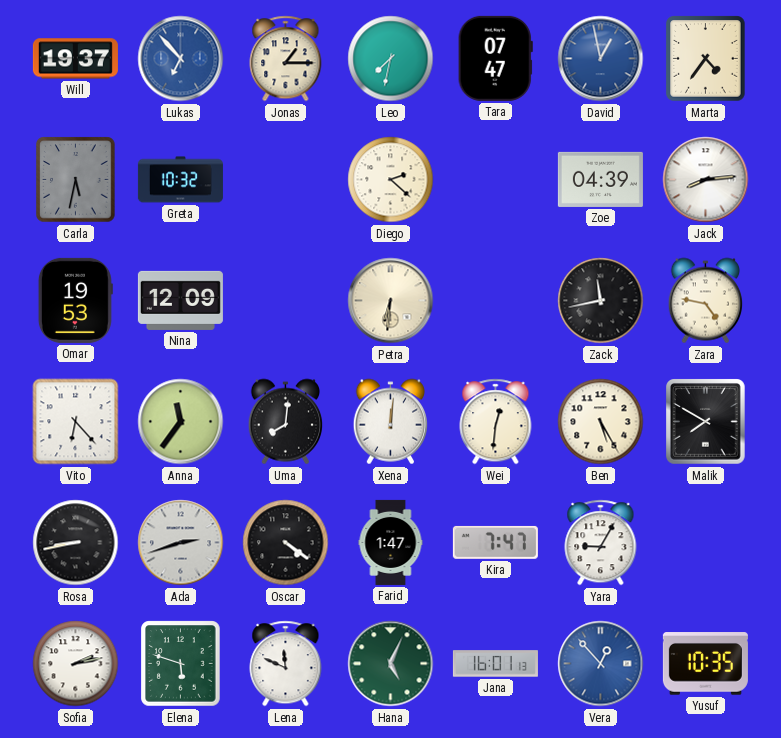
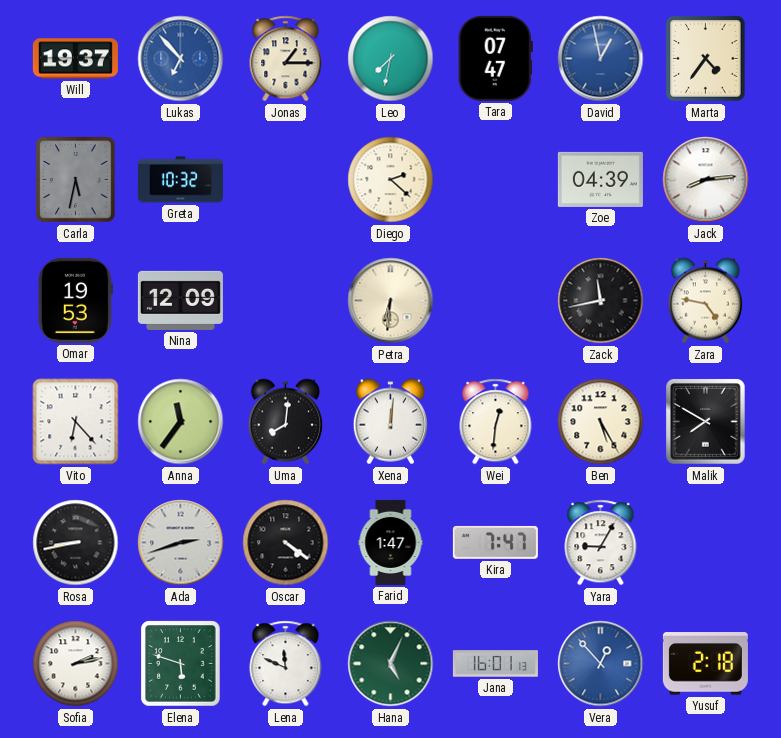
Yusuf: 10:35 -> 2:18 (705, 664)
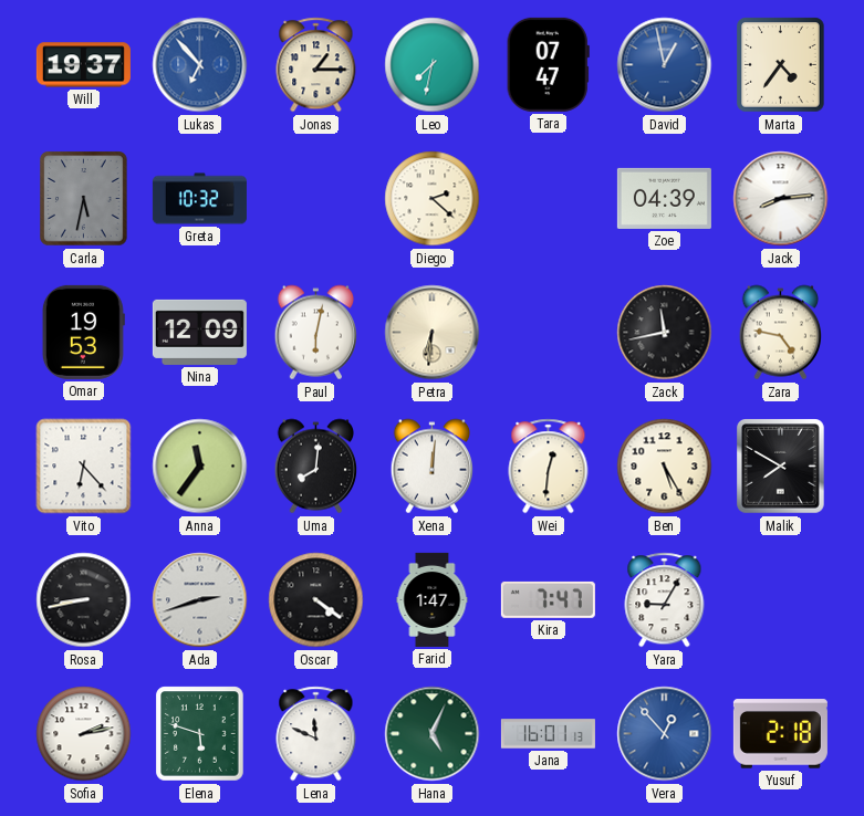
Paul: none -> 6:02 (315, 333)
